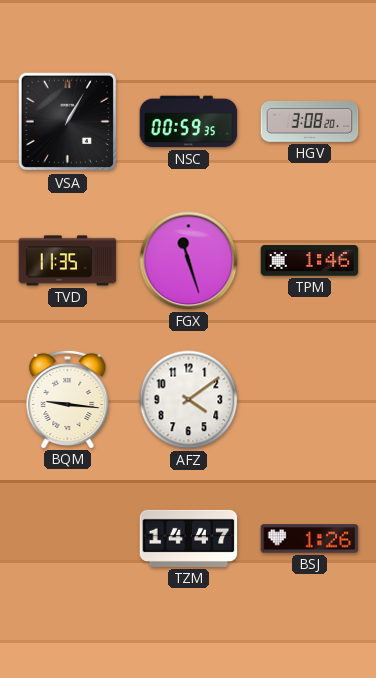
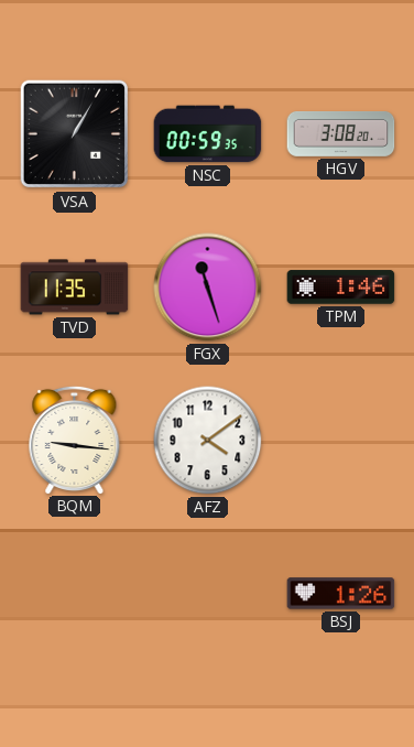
TZM: 14:47 -> none (189, 538)
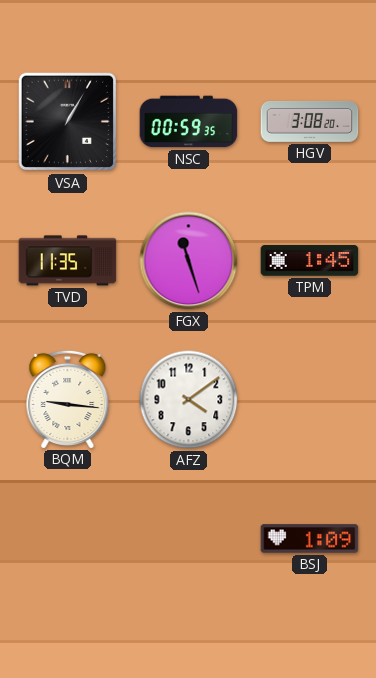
TPM: 1:46 -> 1:45 (310, 261)
BSJ: 1:26 -> 1:09 (310, 539)
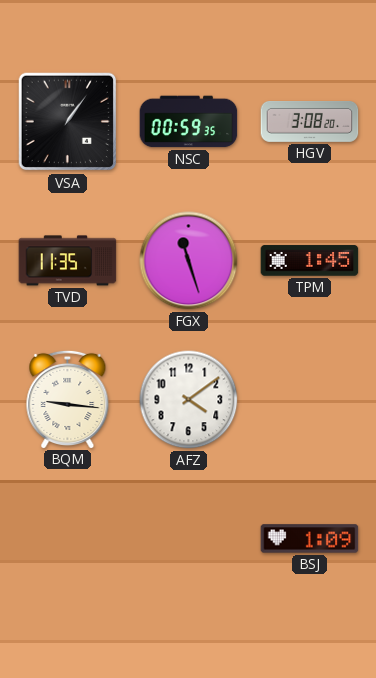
VSA: 1:05 -> 1:06 (68, 122)
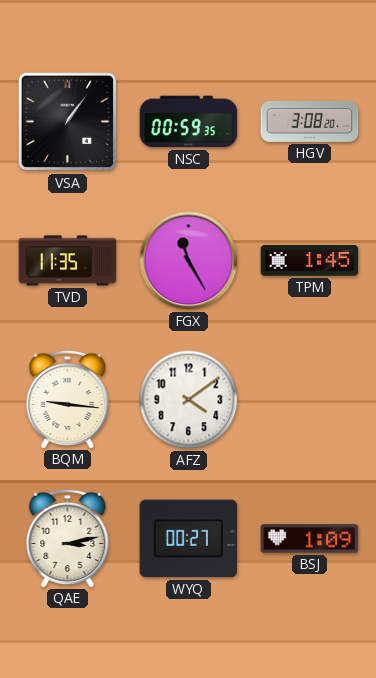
FGX: 11:27 -> 11:25 (189, 261)
QAE: none -> 3:13 (68, 538)
WYQ: none -> 00:27 (189, 539)
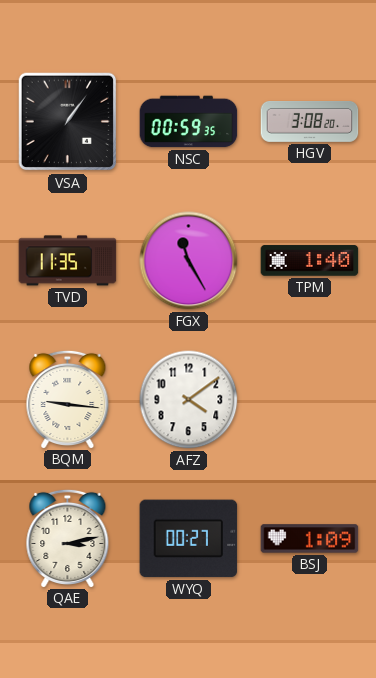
TPM: 1:45 -> 1:40 (310, 261)
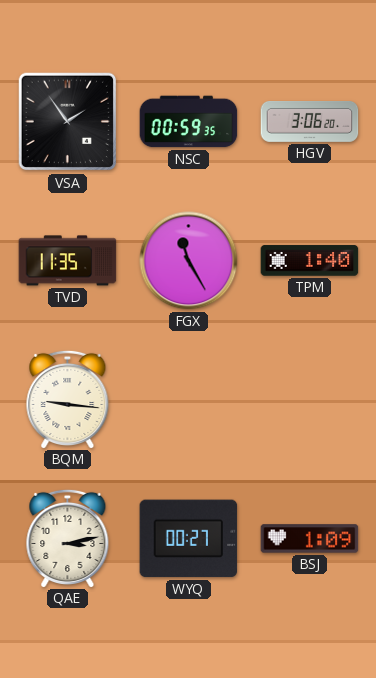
VSA: 1:06 -> 1:54 (68, 122)
HGV: 3:08 -> 3:06 (310, 122)
AFZ: 4:09 -> none (189, 400)
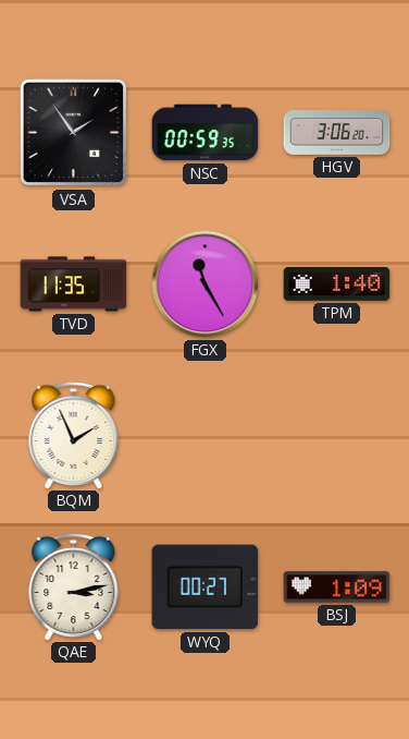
BQM: 9:16 -> 1:56 (74, 435)
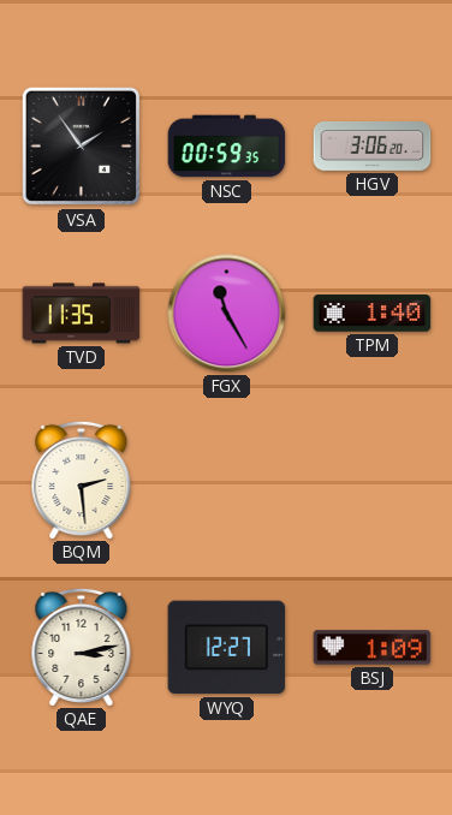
BQM: 1:56 -> 2:29 (82, 480)
WYQ: 00:27 -> 12:27 (227, 648)
